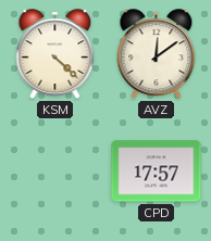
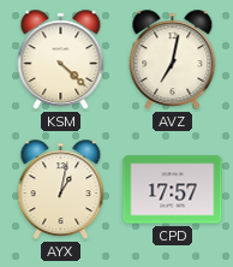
AVZ: 12:09 -> 7:02 (173, 60)
AYX: none -> 1:02 (61, 190)
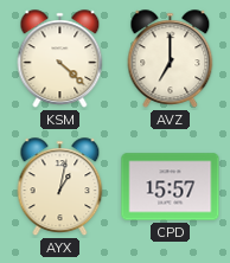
AVZ: 7:02 -> 7:00 (171, 59)
CPD: 17:57 -> 15:57 (171, 187)
